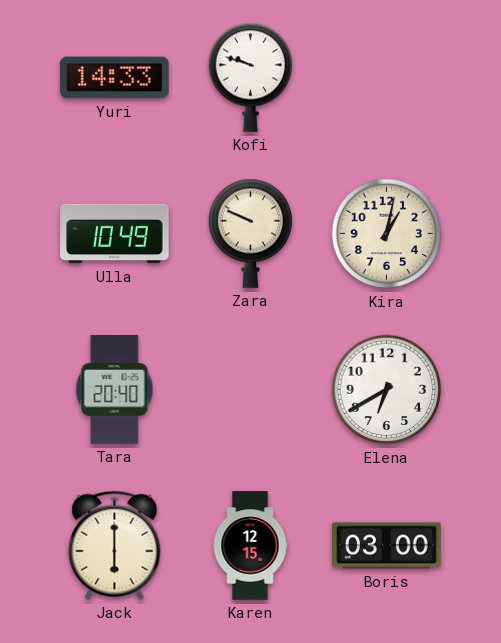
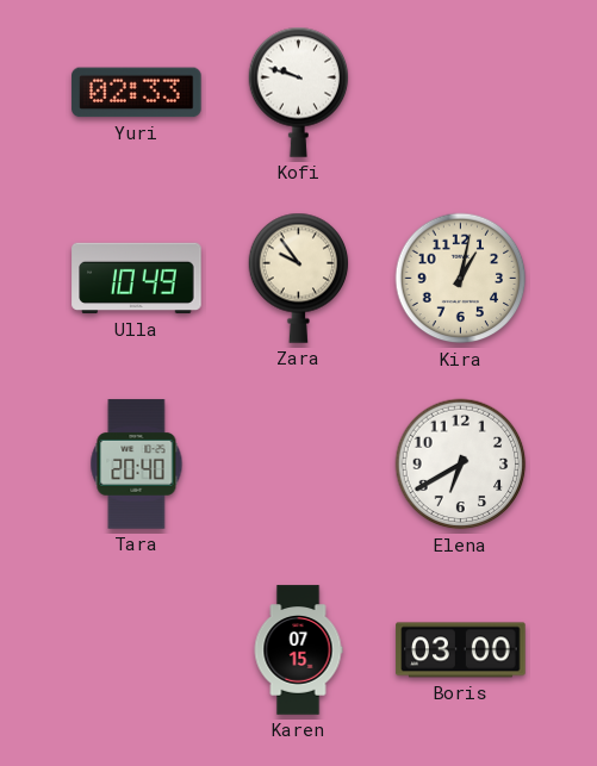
Yuri: 14:33 -> 02:33 (137, 93)
Zara: 9:49 -> 9:54 (299, 278)
Jack: 6:00 -> none (115, 545)
Karen: 12:15 -> 07:15 (298, 650)
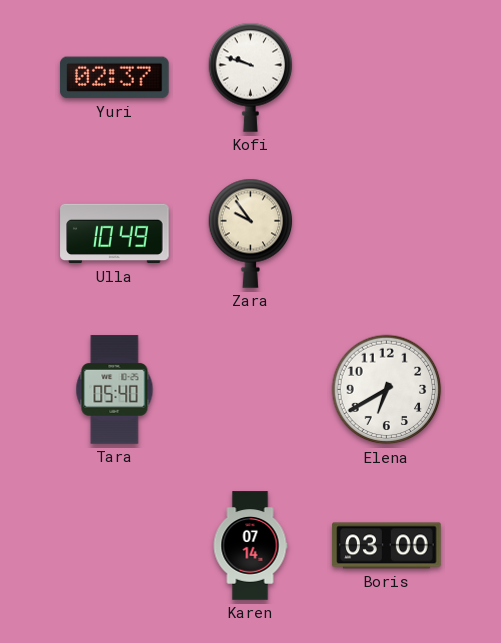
Yuri: 02:33 -> 02:37 (115, 78)
Kira: 1:02 -> none (461, 279)
Tara: 20:40 -> 05:40 (115, 390)
Karen: 07:15 -> 07:14 (250, 546)
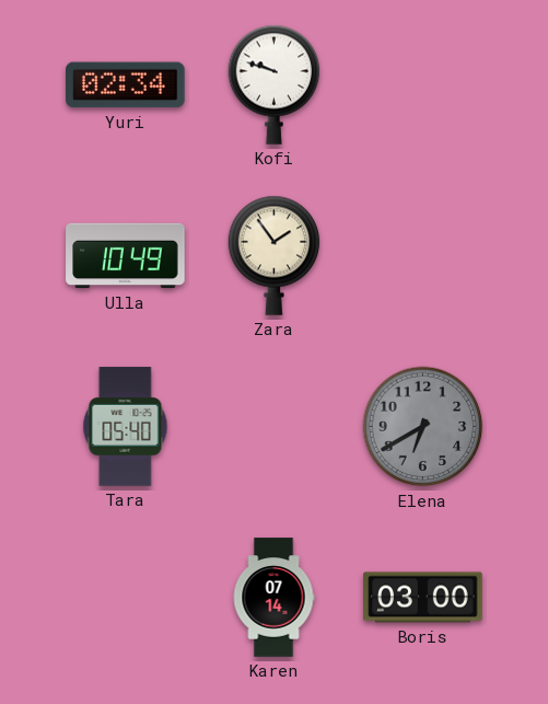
Yuri: 02:37 -> 02:34 (126, 85)
Zara: 9:54 -> 1:54 (275, 255)
Elena dial: white -> grey (423, 427)
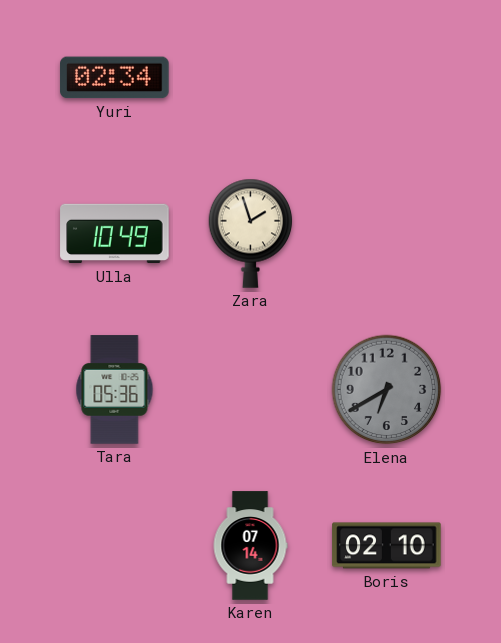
Kofi: 9:48 -> none (275, 84)
Zara: 1:54 -> 1:57 (251, 233)
Tara: 05:40 -> 05:36 (115, 390)
Boris: 03:00 -> 02:10 (387, 546)
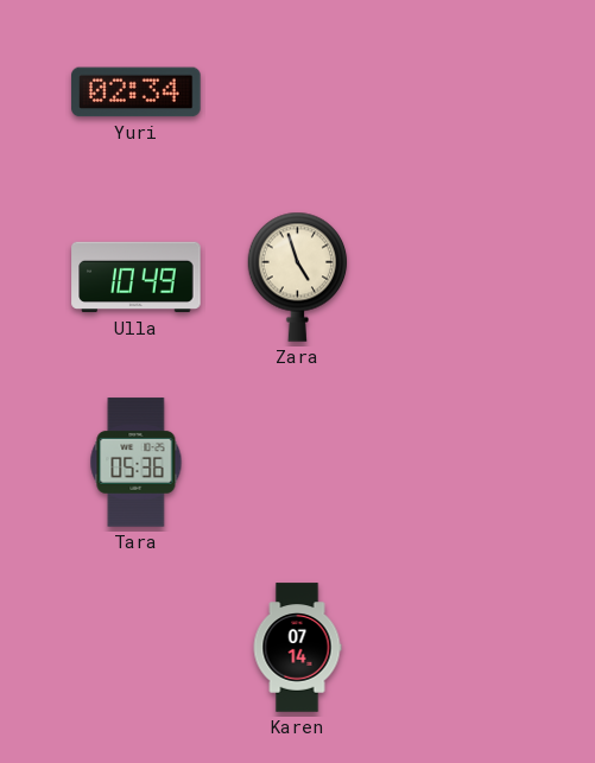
Zara: 1:57 -> 4:57 (298, 276)
Elena: 6:40 -> none (387, 390)
Boris: 02:10 -> none (387, 546)
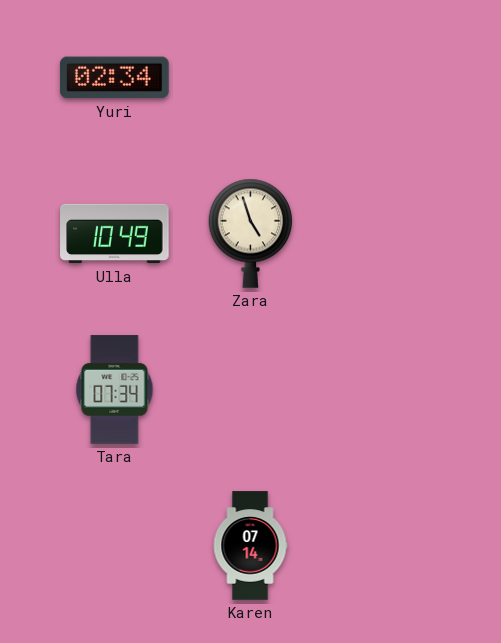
Tara: 05:36 -> 07:34 (115, 390)
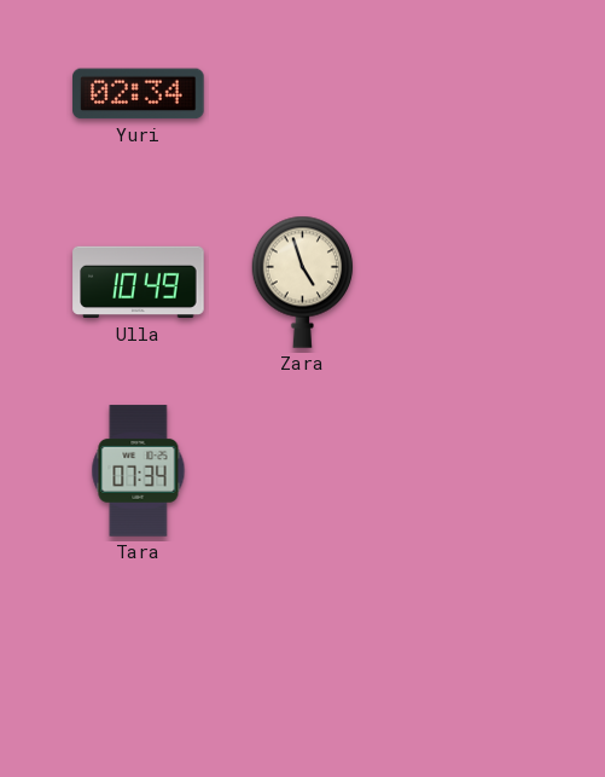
Karen: 07:14 -> none (250, 546)
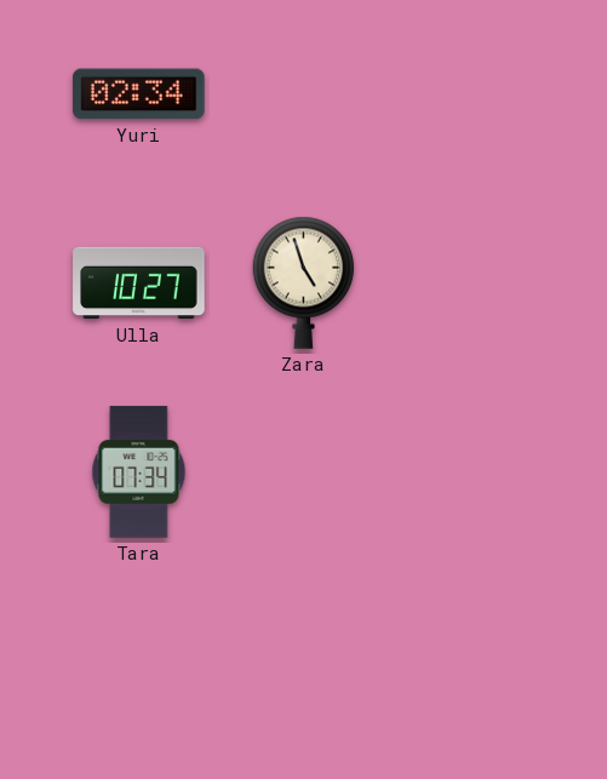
Ulla: 10:49 -> 10:27 (139, 283)
